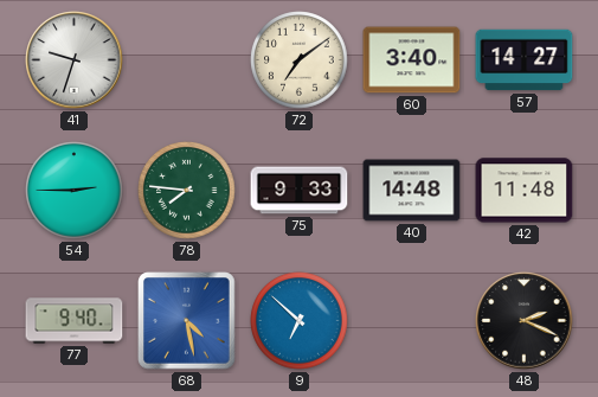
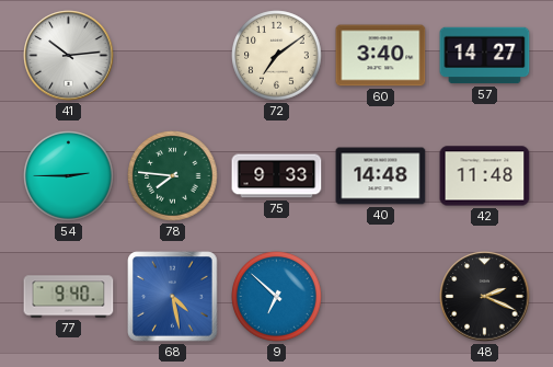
41: 9:33 -> 10:14 (69, 56)
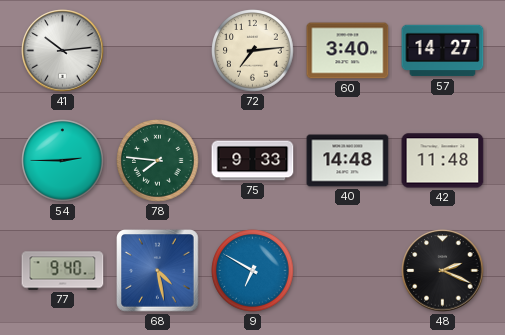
72: 7:09 -> 7:14 (253, 51)
9: 6:52 -> 6:50 (253, 271)
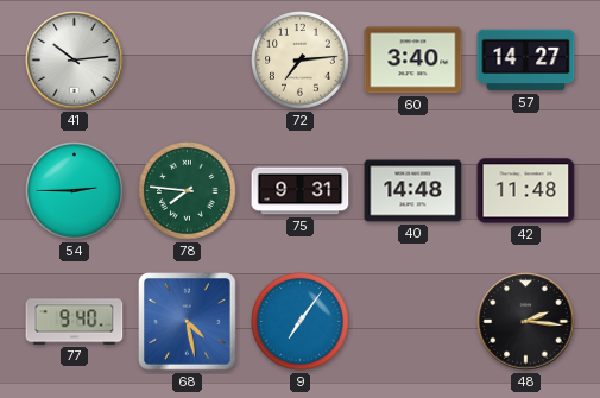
75: 9:33 -> 9:31 (301, 191)
9: 6:50 -> 7:06 (301, 322)
48: 2:19 -> 2:16 (526, 322)
